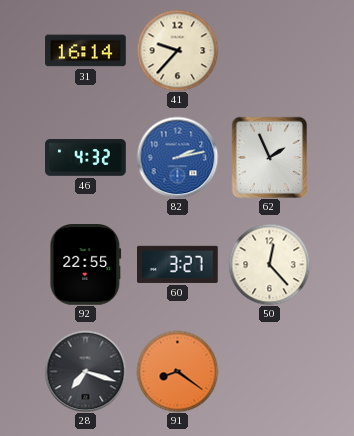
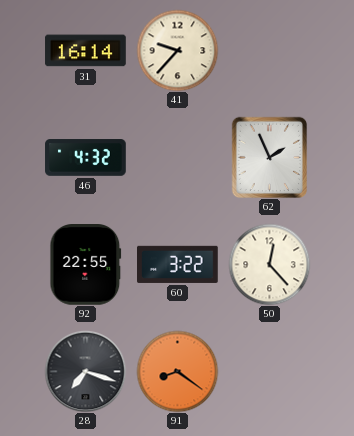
82: 2:13 -> none (177, 157)
60: 3:27 -> 3:22 (178, 264)
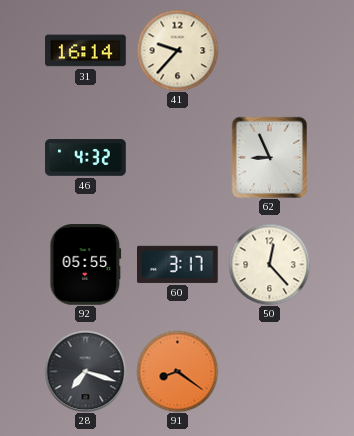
62: 1:56 -> 8:56 (270, 157)
92: 22:55 -> 05:55 (86, 265)
60: 3:22 -> 3:17 (178, 264)
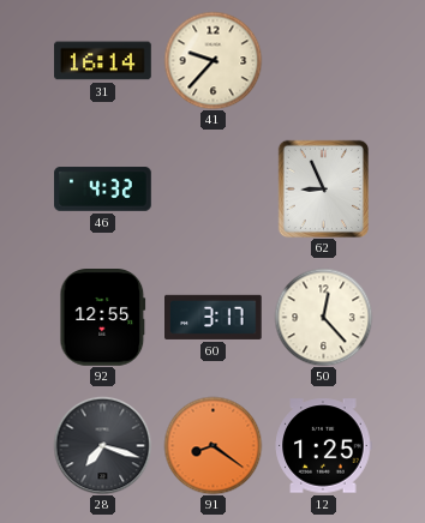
92: 05:55 -> 12:55 (103, 318)
12: none -> 1:25 (323, 446)
